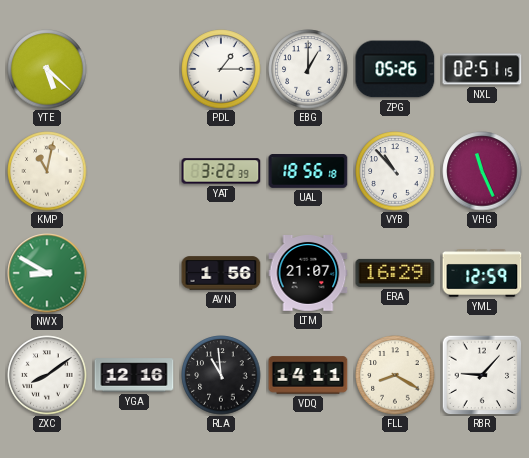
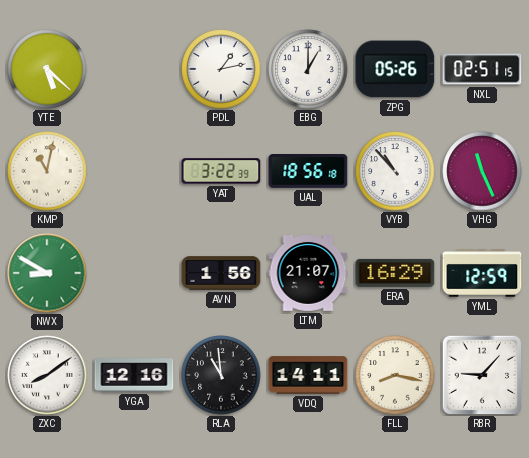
PDL: 1:15 -> 1:13 (221, 69)
FLL: 8:20 -> 8:17 (395, 375)
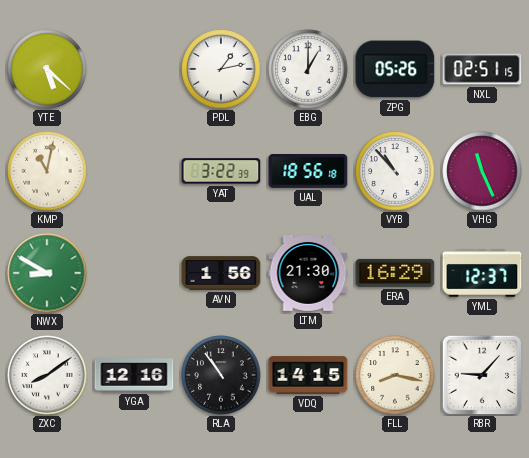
LTM: 21:07 -> 21:30 (308, 274)
YML: 12:59 -> 12:37 (482, 273)
RLA: 10:59 -> 10:54 (221, 375)
VDQ: 14:11 -> 14:15 (308, 375)
